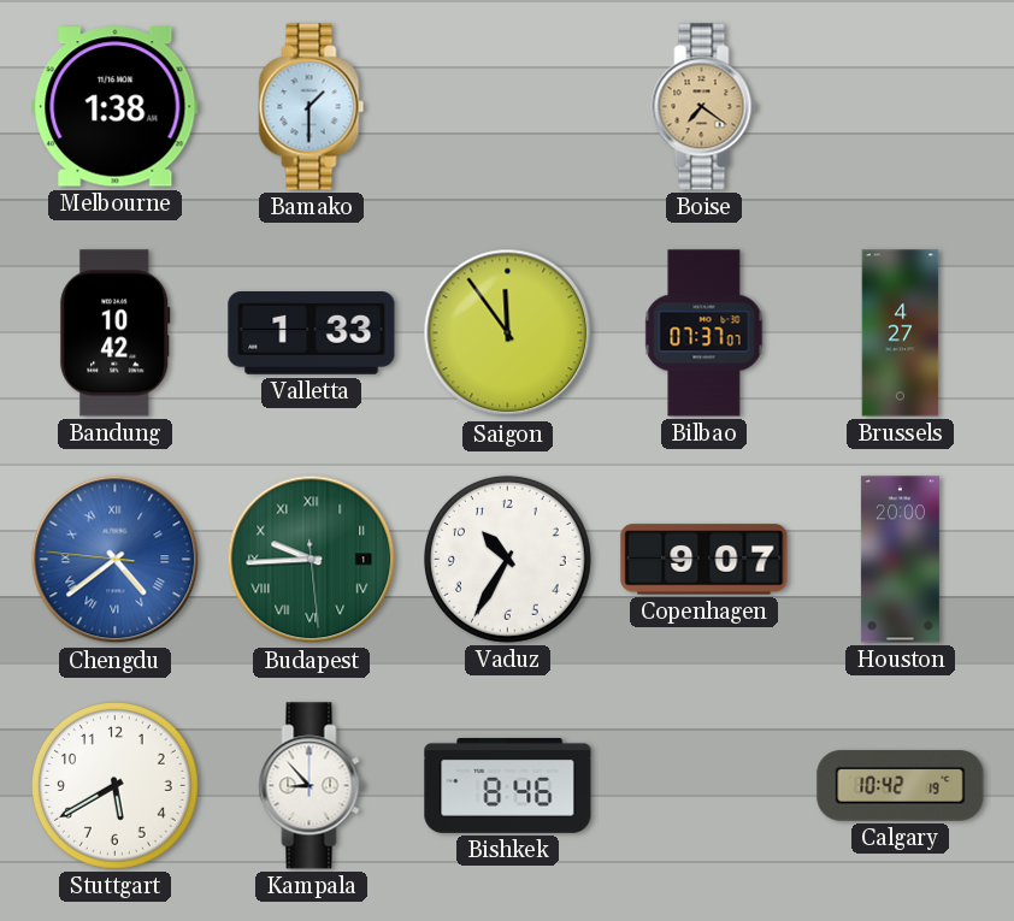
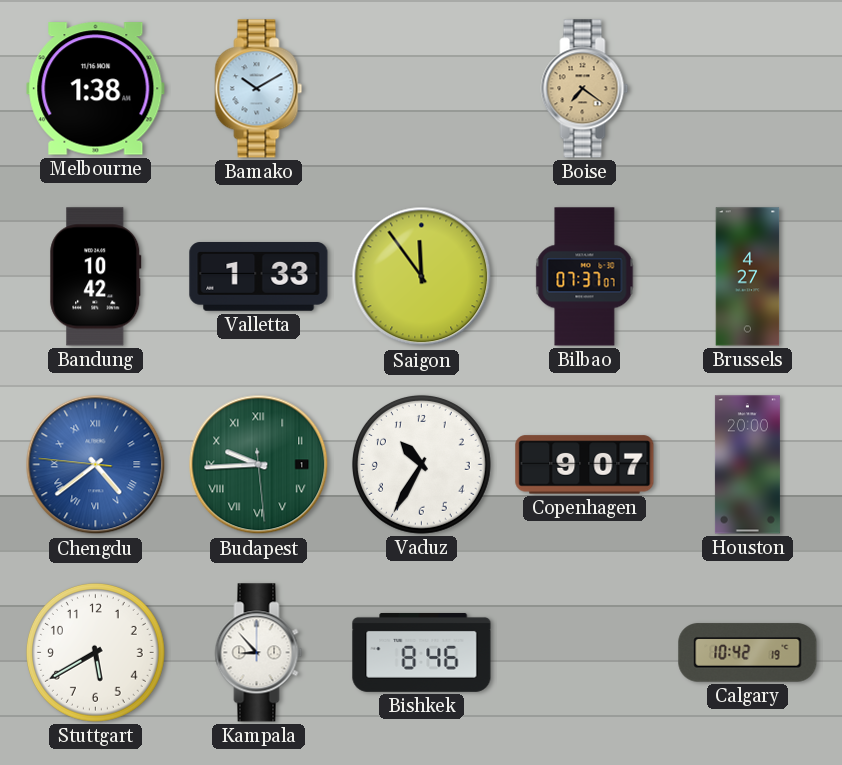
Bamako: 1:30 -> 10:10 (259, 89)
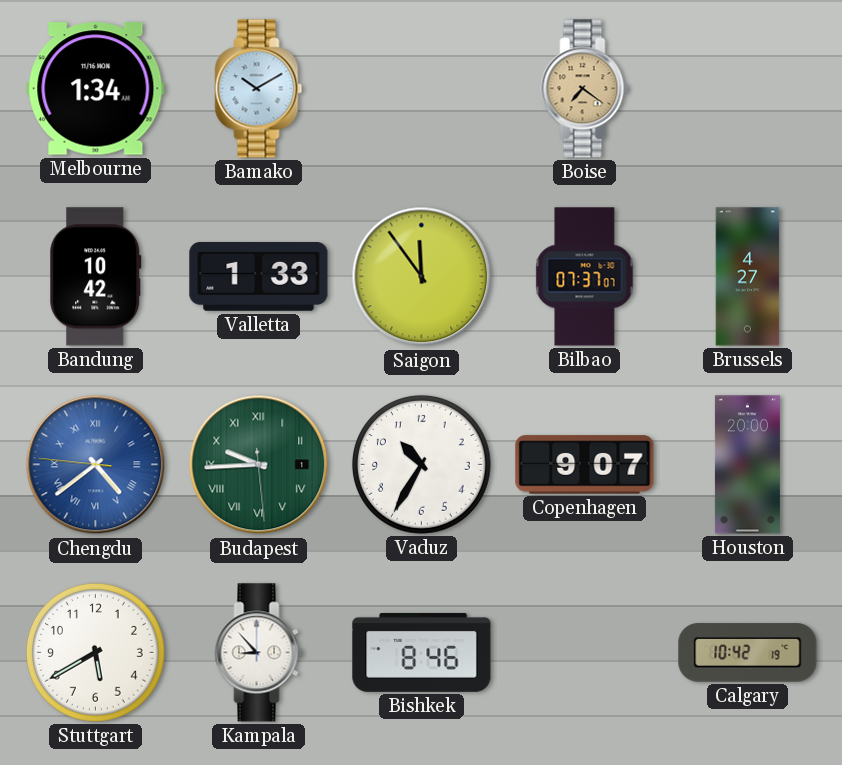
Melbourne: 1:38 -> 1:34 (96, 89)
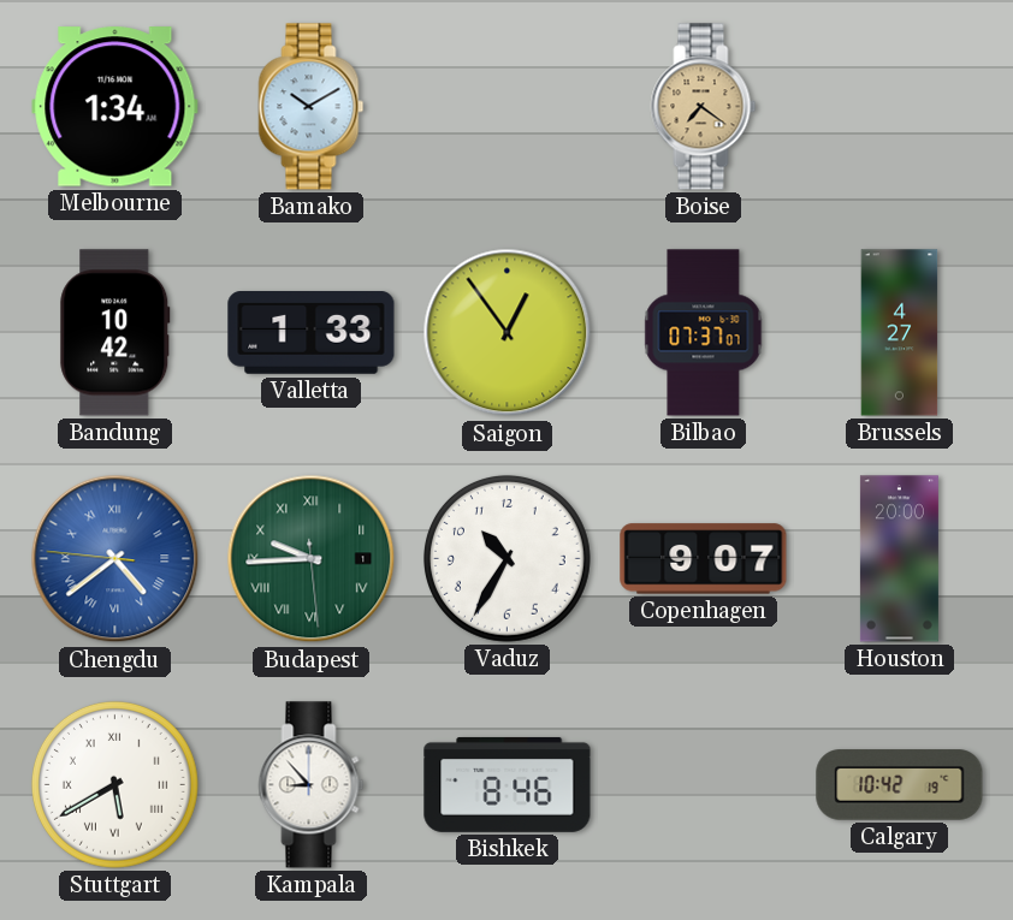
Saigon: 11:54 -> 12:54 (508, 333)
Stuttgart numerals: Arabic -> Roman (114, 784)
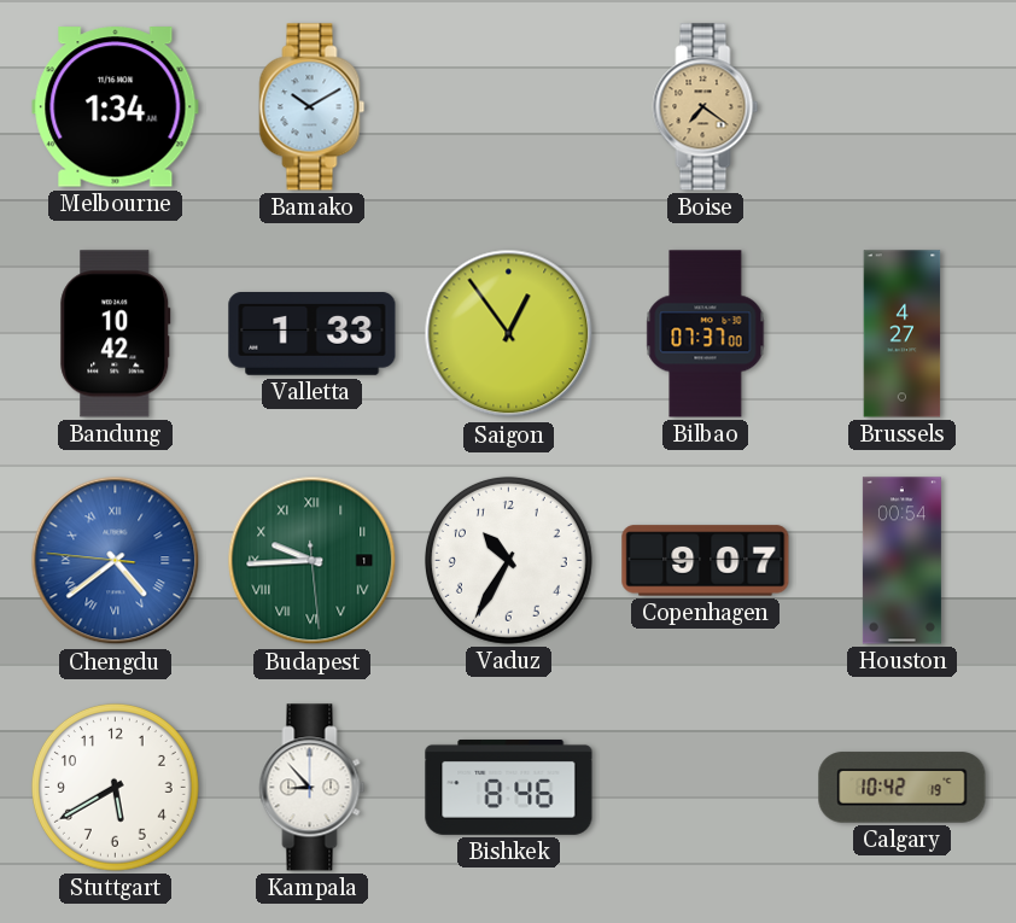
Bilbao: 07:37:07 -> 07:37:00 (706, 334)
Houston: 20:00 -> 00:54 (901, 561)
Stuttgart numerals: Roman -> Arabic (115, 787)
